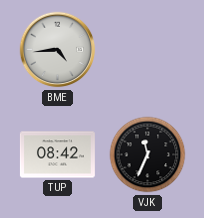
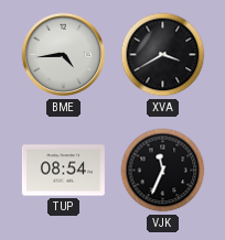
XVA: none -> 3:40 (163, 55)
TUP: 08:42 -> 08:54 (63, 171)
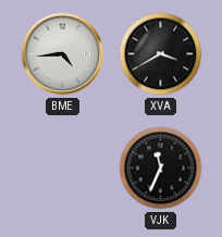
TUP: 08:54 -> none (63, 171)
